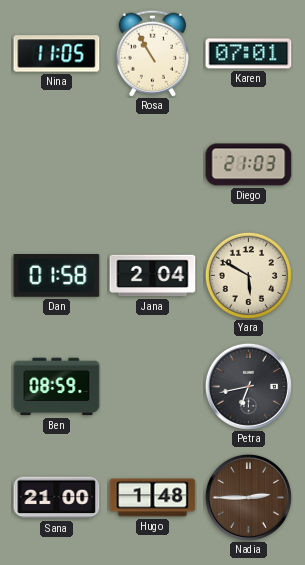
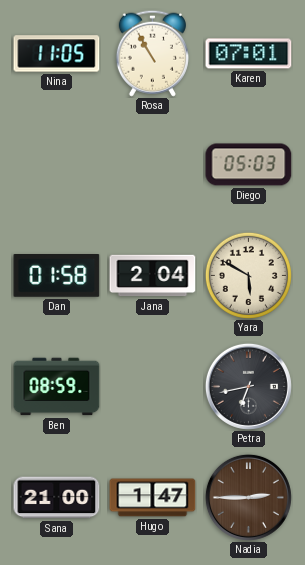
Diego: 21:03 -> 05:03 (249, 165)
Hugo: 1:48 -> 1:47 (153, 498)
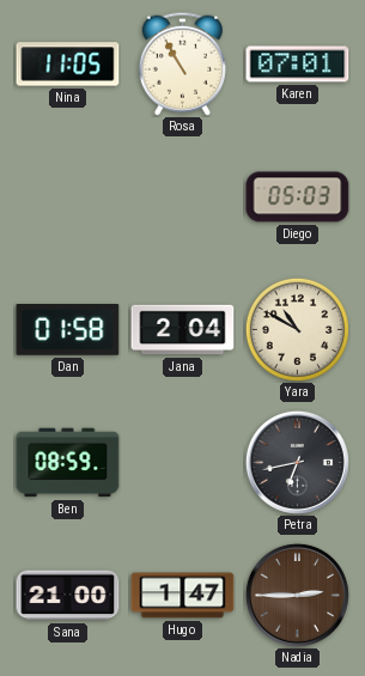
Yara: 5:50 -> 10:50 (297, 329)
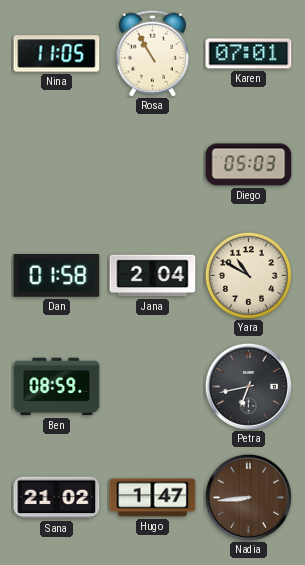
Sana: 21:00 -> 21:02 (57, 498)
Nadia: 2:45 -> 8:44 (248, 497)
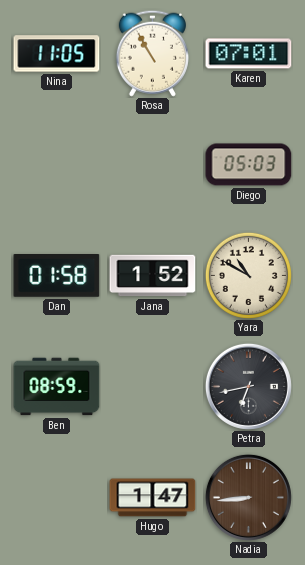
Jana: 2:04 -> 1:52 (153, 276)
Sana: 21:02 -> none (57, 498)
